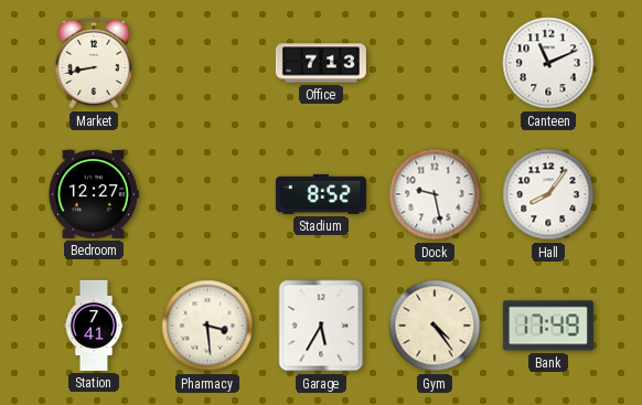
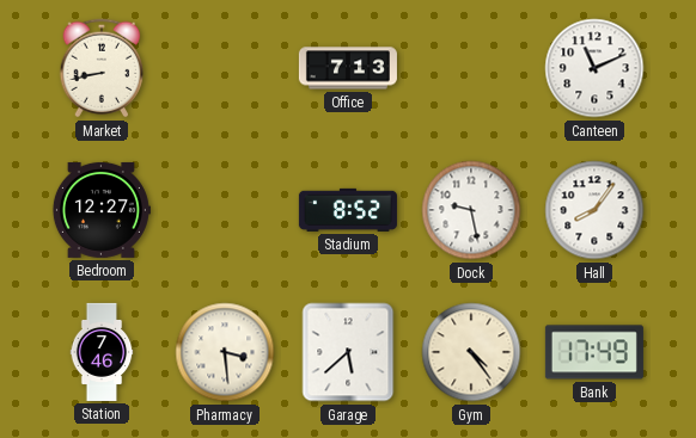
Station: 7:41 -> 7:46 (102, 352)
Garage: 5:35 -> 5:38 (348, 352)
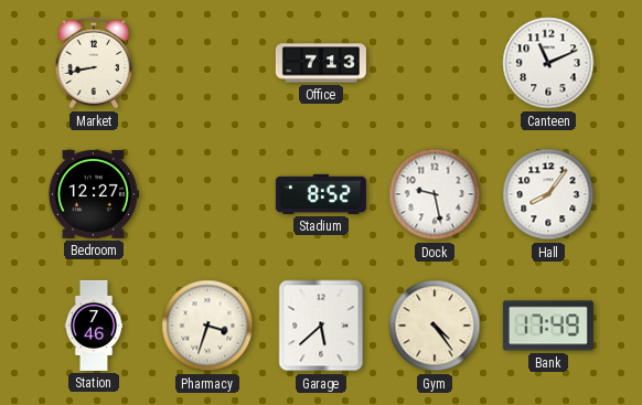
Pharmacy: 3:29 -> 3:33 (207, 326)
